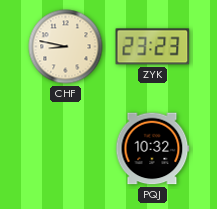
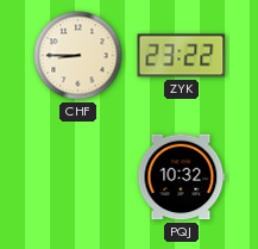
CHF: 8:47 -> 8:45 (78, 56)
ZYK: 23:23 -> 23:22 (182, 56)
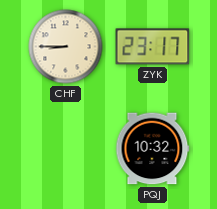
ZYK: 23:22 -> 23:17 (153, 47)
